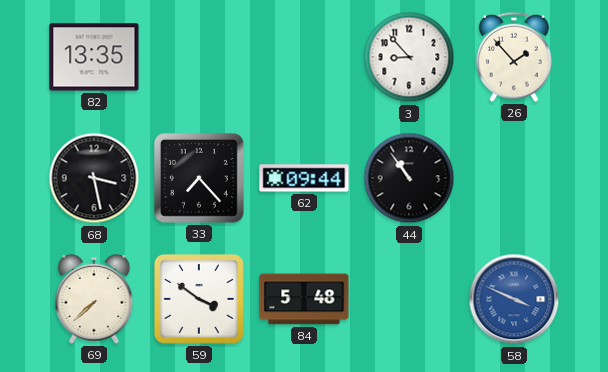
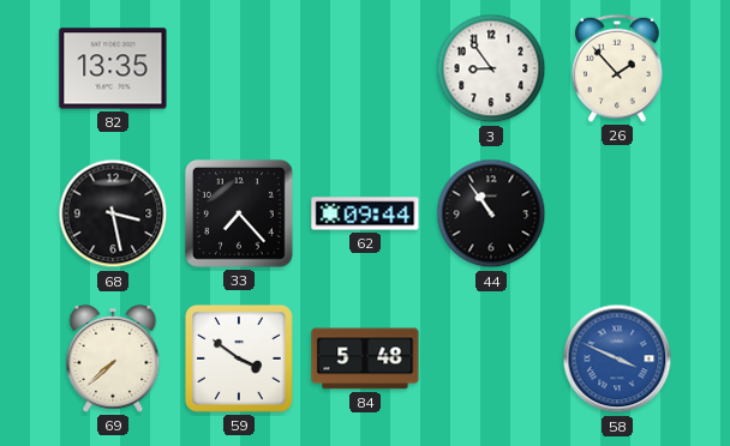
3: 8:53 -> 8:54 (491, 68)
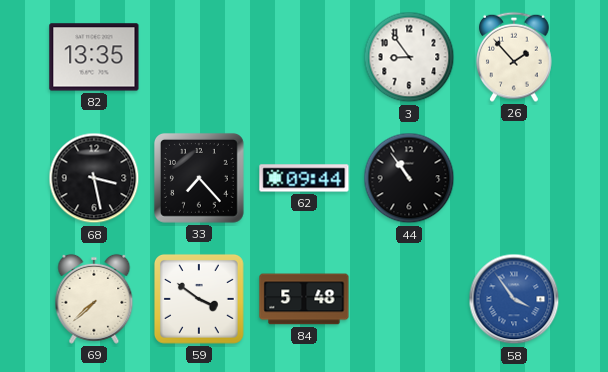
58: 3:49 -> 3:54 (514, 299)
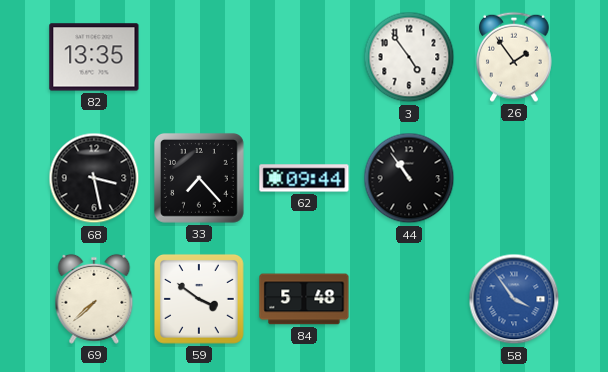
3: 8:54 -> 4:54 (409, 57)
26: 1:53 -> 1:54 (515, 57)
